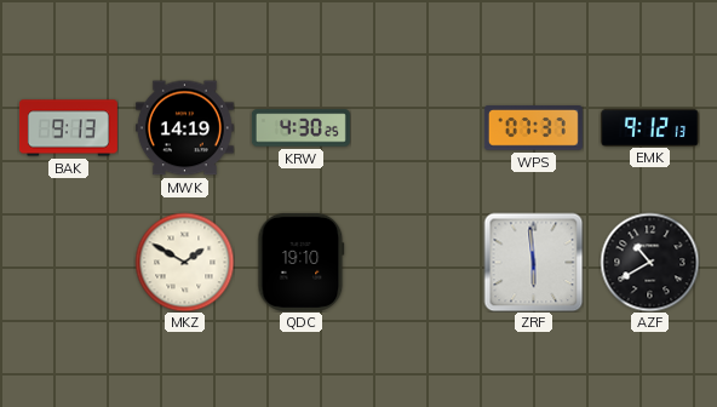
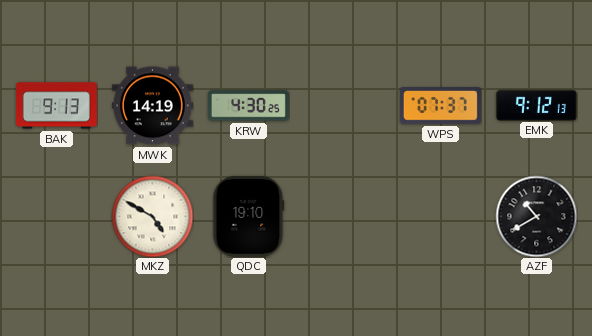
MKZ: 1:50 -> 4:50 (152, 216)
ZRF: 5:59 -> none (533, 262)
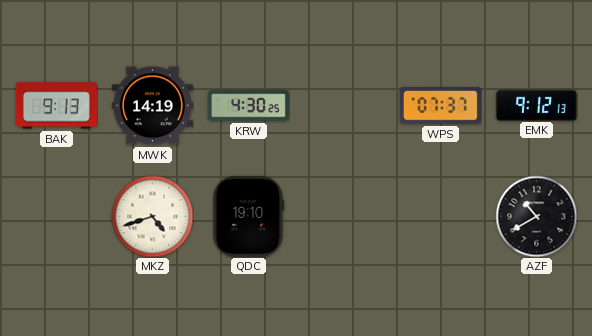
MKZ: 4:50 -> 4:42 (152, 216)
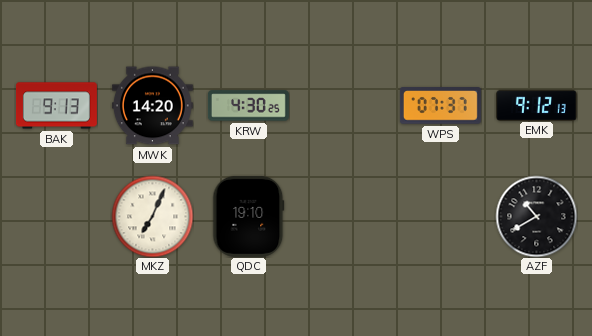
MWK: 14:19 -> 14:20 (152, 106)
MKZ: 4:42 -> 7:04 (152, 216)
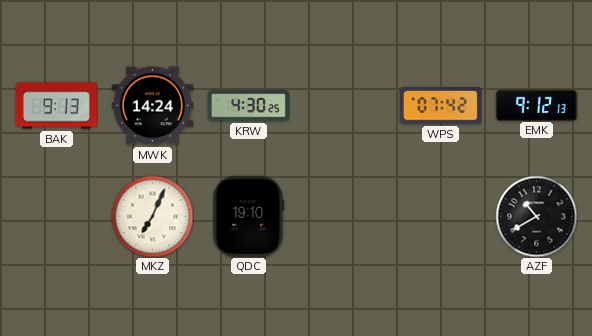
MWK: 14:20 -> 14:24 (152, 106)
WPS: 07:37 -> 07:42 (440, 106)
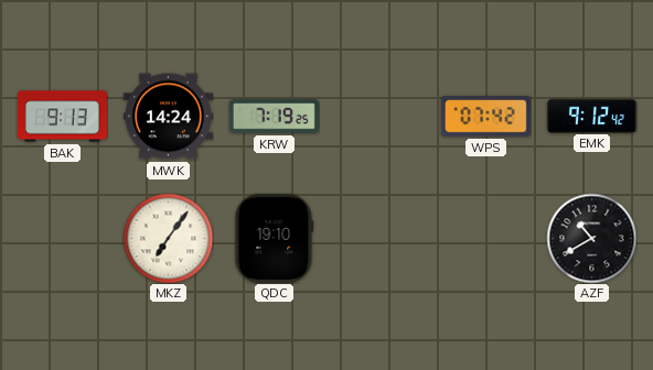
KRW: 4:30 -> 7:19 (274, 117)
EMK: 9:12:13 -> 9:12:42 (591, 116)
MKZ: 7:04 -> 7:06 (168, 238)
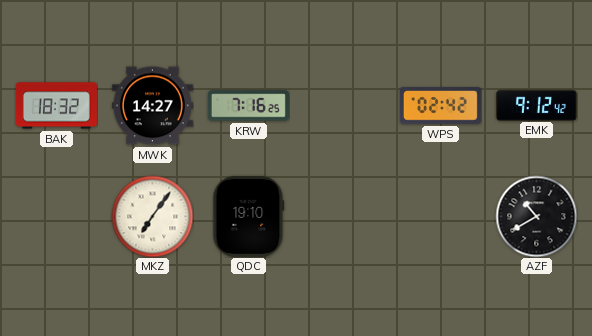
BAK: 9:13 -> 18:32 (56, 106)
MWK: 14:24 -> 14:27 (152, 106)
KRW: 7:19 -> 7:16 (248, 106)
WPS: 07:42 -> 02:42 (440, 106)
